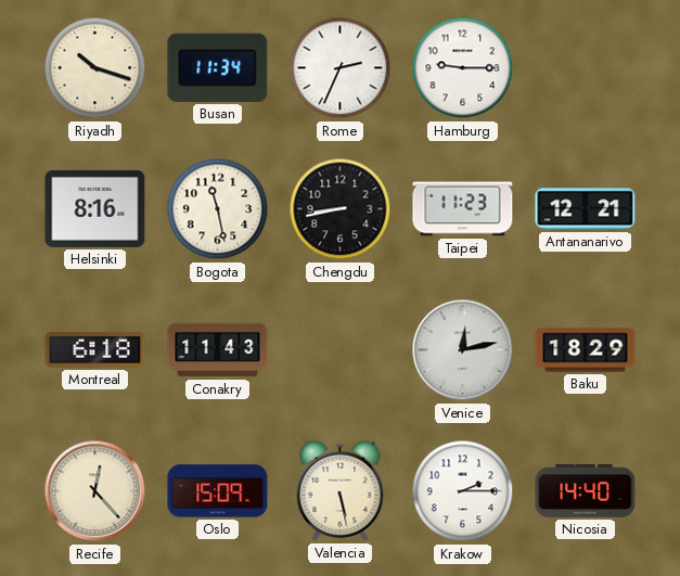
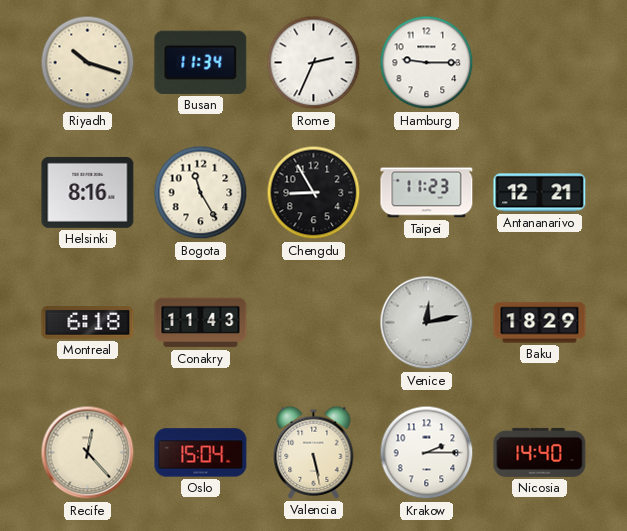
Bogota: 11:28 -> 11:25 (201, 193)
Chengdu: 8:43 -> 8:55 (314, 193)
Oslo: 15:09 -> 15:04 (201, 453)
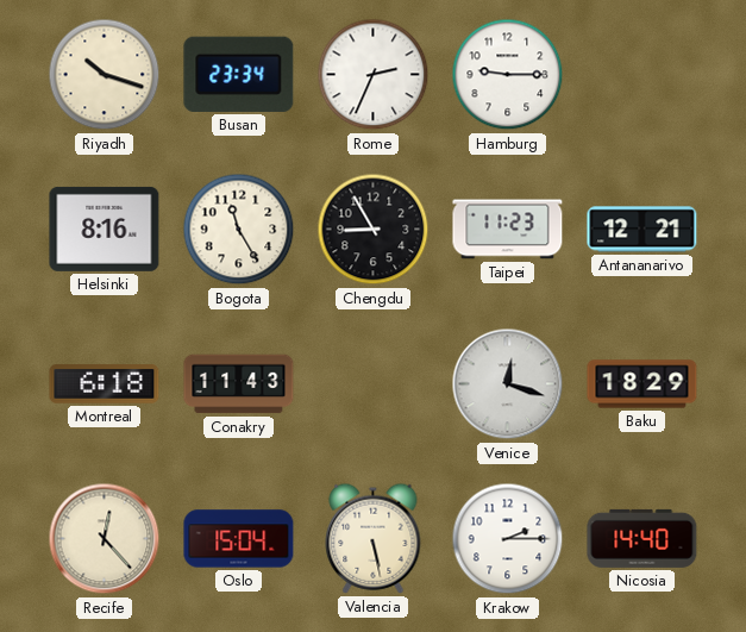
Busan: 11:34 -> 23:34 (239, 74)
Venice: 12:13 -> 12:18 (508, 384)
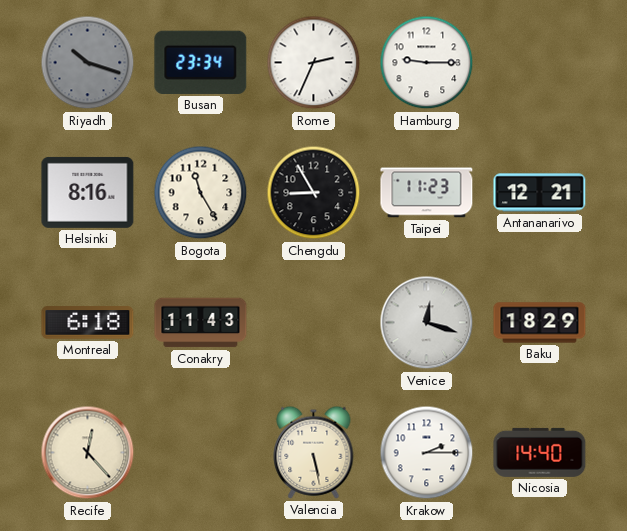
Riyadh dial: cream -> grey (88, 63)
Oslo: 15:04 -> none (239, 539)
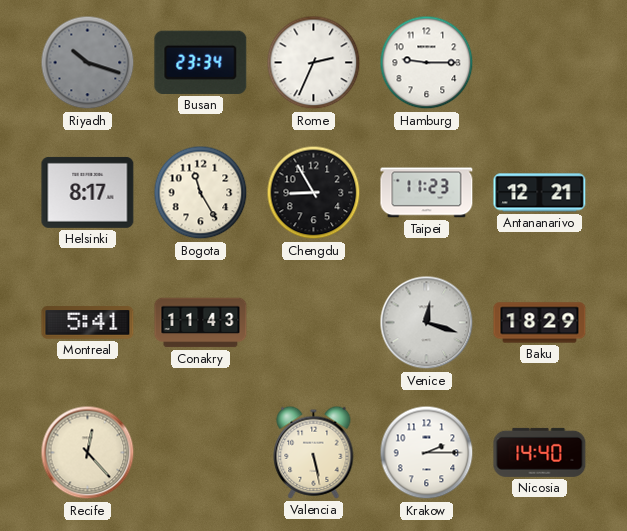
Helsinki: 8:16 -> 8:17 (88, 192)
Montreal: 6:18 -> 5:41 (88, 323)
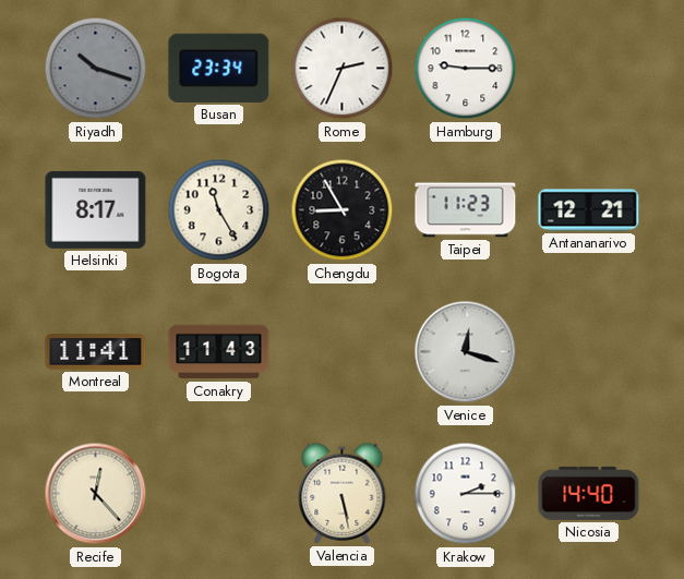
Montreal: 5:41 -> 11:41 (96, 352)
Baku: 18:29 -> none (540, 323)
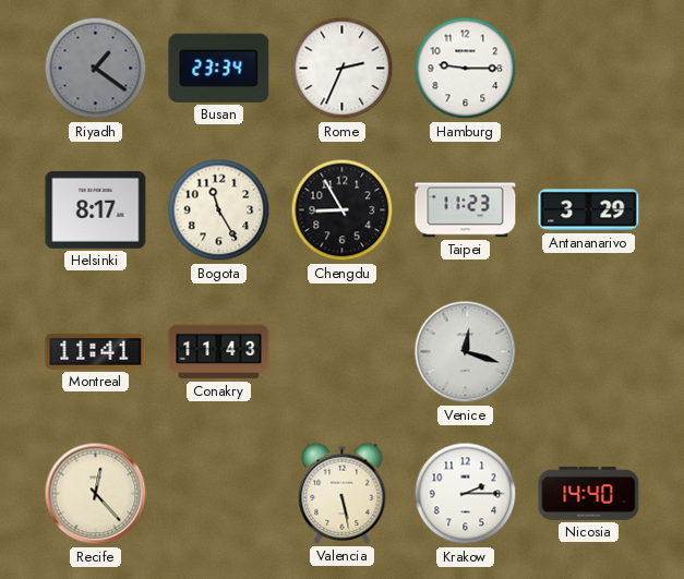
Riyadh: 10:18 -> 1:21 (96, 69)
Antananarivo: 12:21 -> 3:29 (589, 210)
